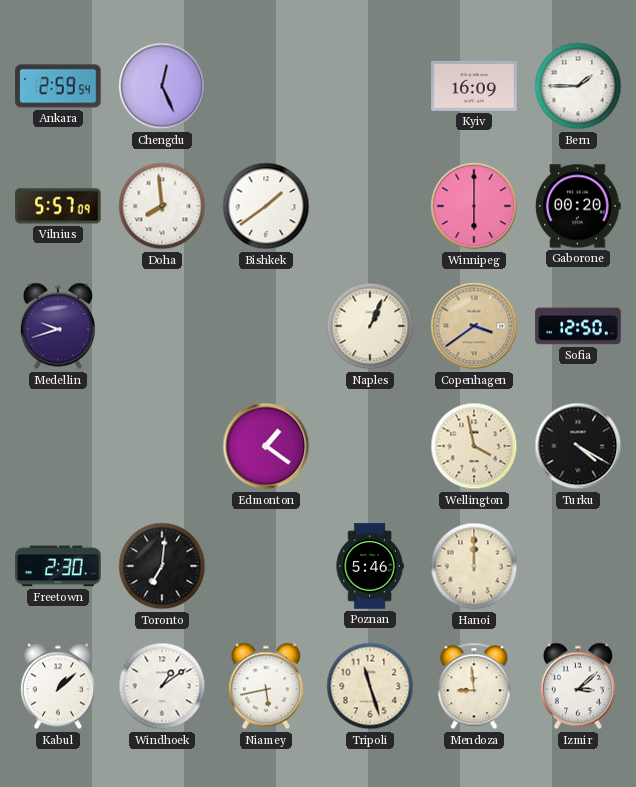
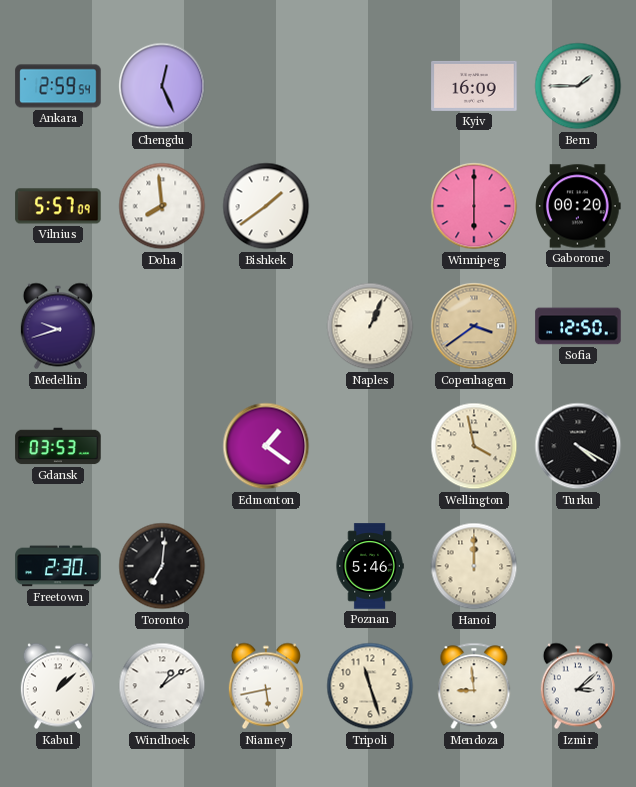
Gdansk: none -> 03:53 (58, 446)
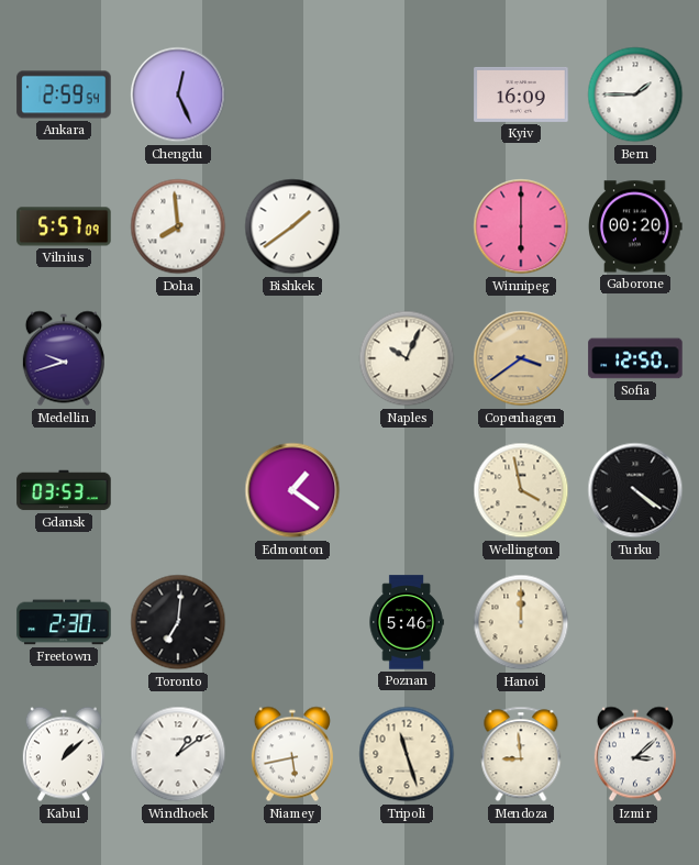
Naples: 1:04 -> 10:04 (407, 358)
Turku: 4:20 -> 4:21 (635, 490)
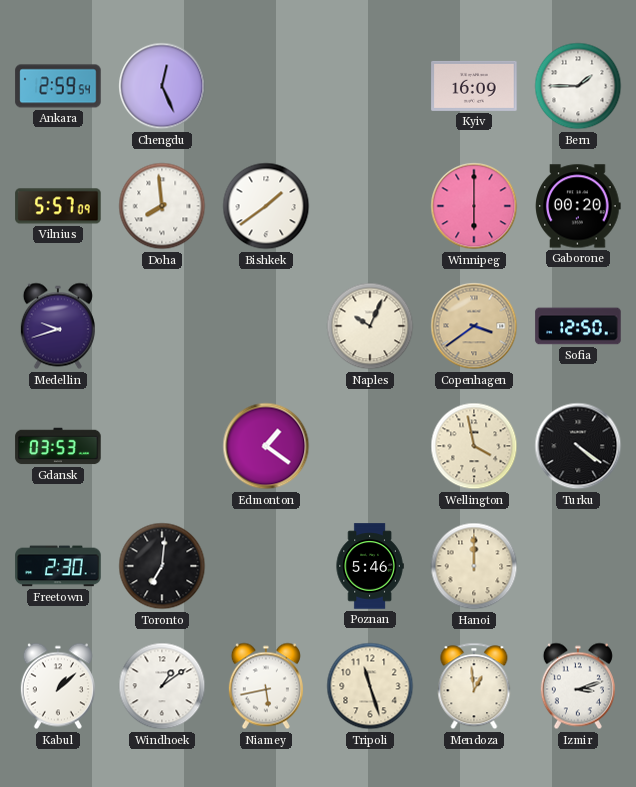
Mendoza: 8:59 -> 12:59 (474, 686)
Izmir: 3:08 -> 3:12 (578, 686)
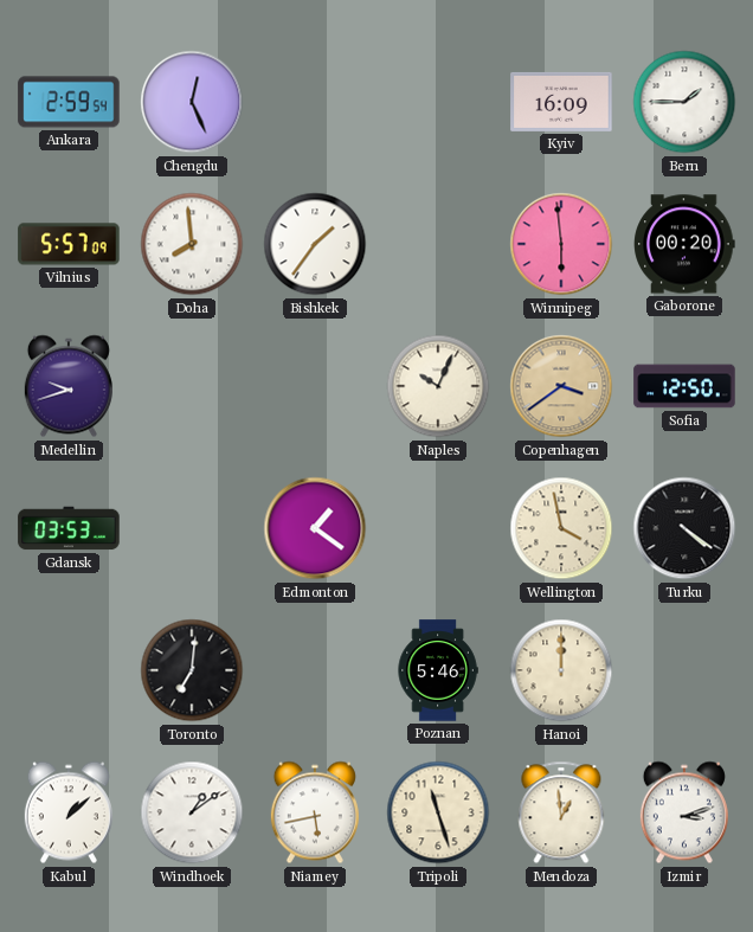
Bishkek: 1:39 -> 1:36 (315, 244)
Winnipeg: 6:00 -> 5:59 (561, 244)
Freetown: 2:30 -> none (58, 566)
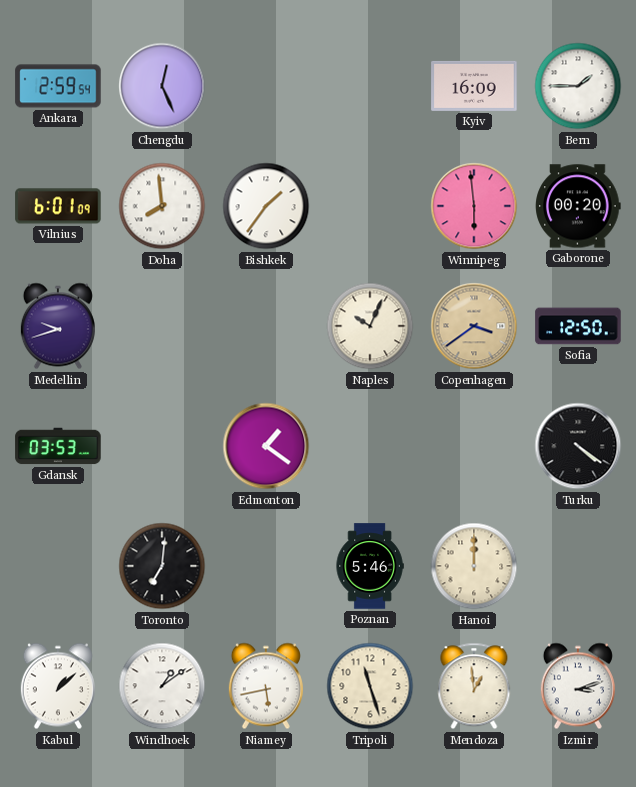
Vilnius: 5:57 -> 6:01 (58, 206)
Wellington: 3:58 -> none (561, 528)
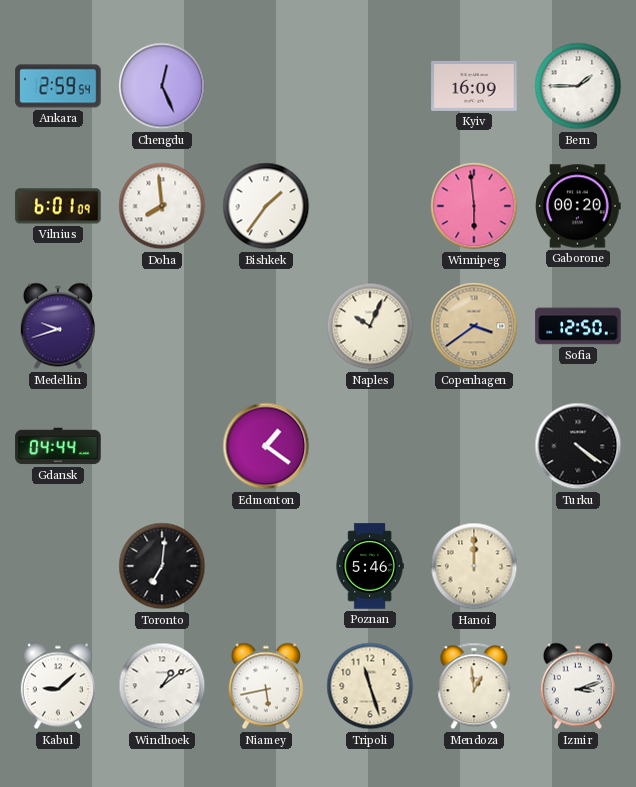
Gdansk: 03:53 -> 04:44 (58, 446)
Kabul: 1:08 -> 9:08 (58, 686)
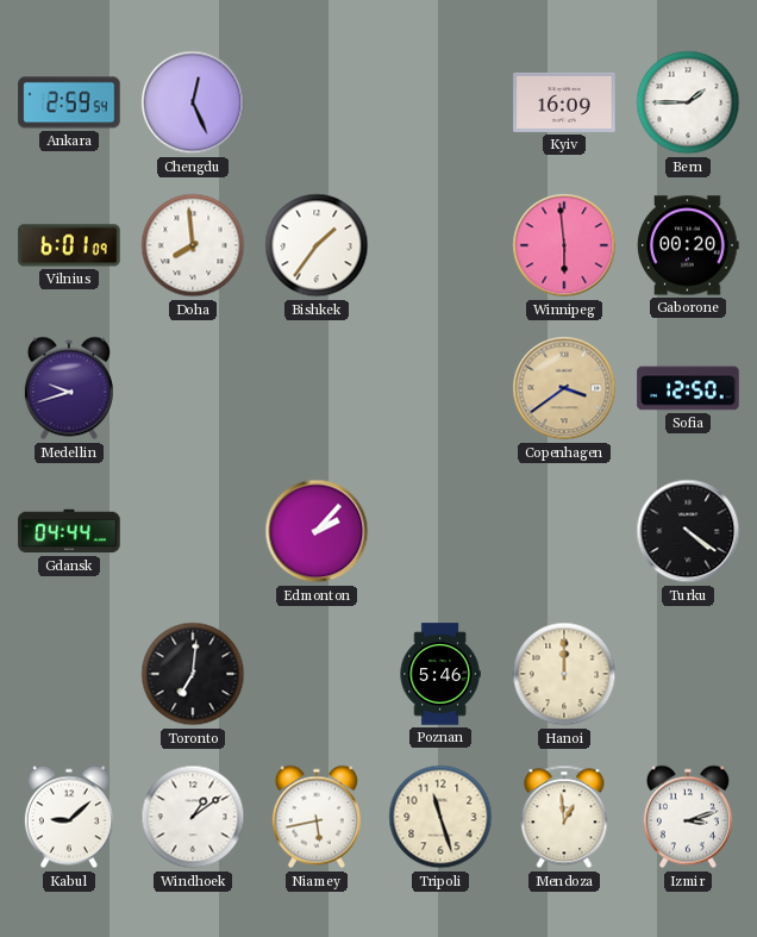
Naples: 10:04 -> none (370, 326)
Edmonton: 1:21 -> 2:07 (317, 531)
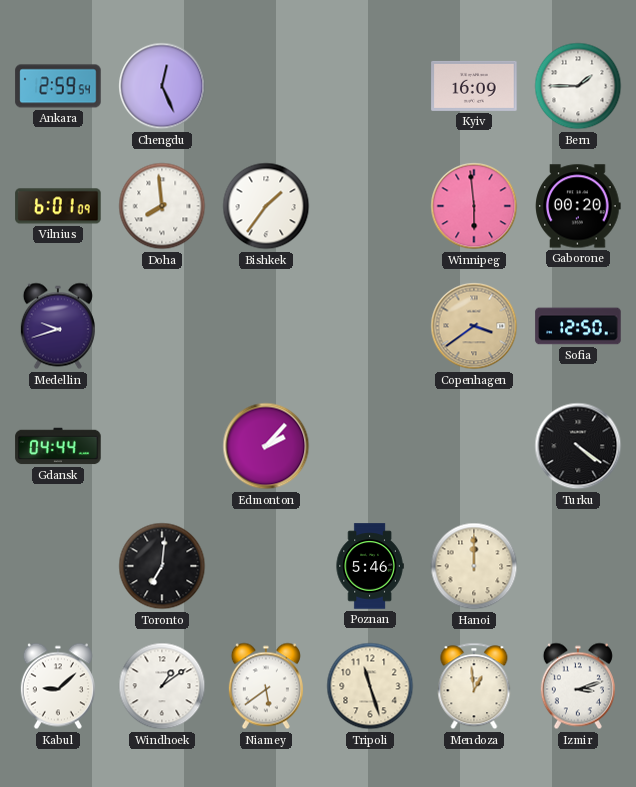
Niamey: 5:43 -> 5:39 (266, 686)
